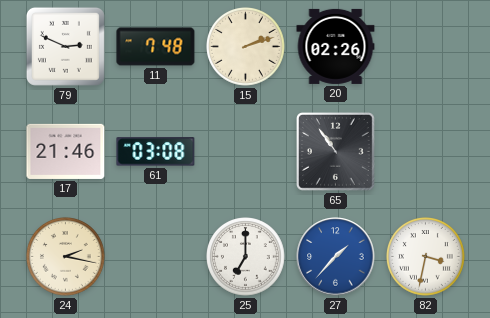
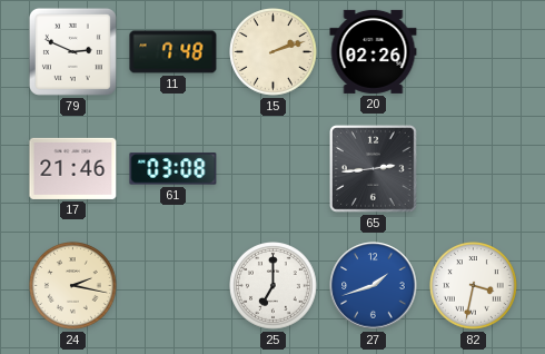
65: 10:54 -> 2:44 (374, 169)
27: 1:37 -> 1:42 (374, 286)
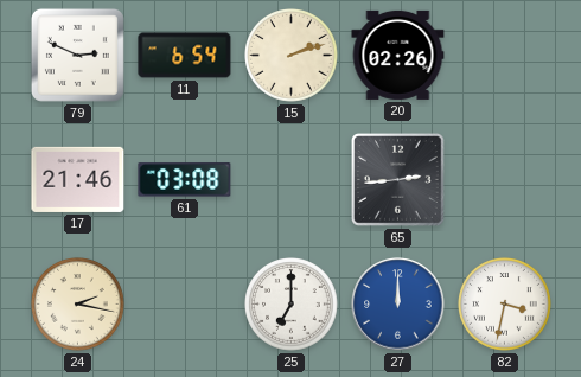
11: 7:48 -> 6:54 (185, 56)
27: 1:42 -> 12:00 (398, 305)
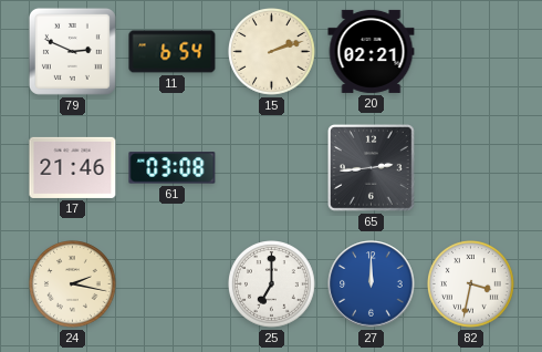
20: 02:26 -> 02:21 (372, 51)
